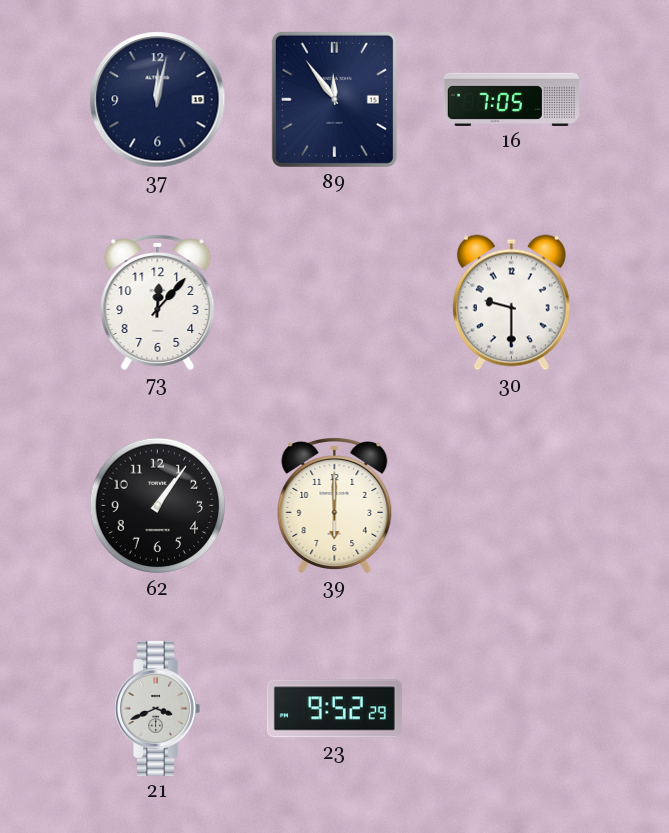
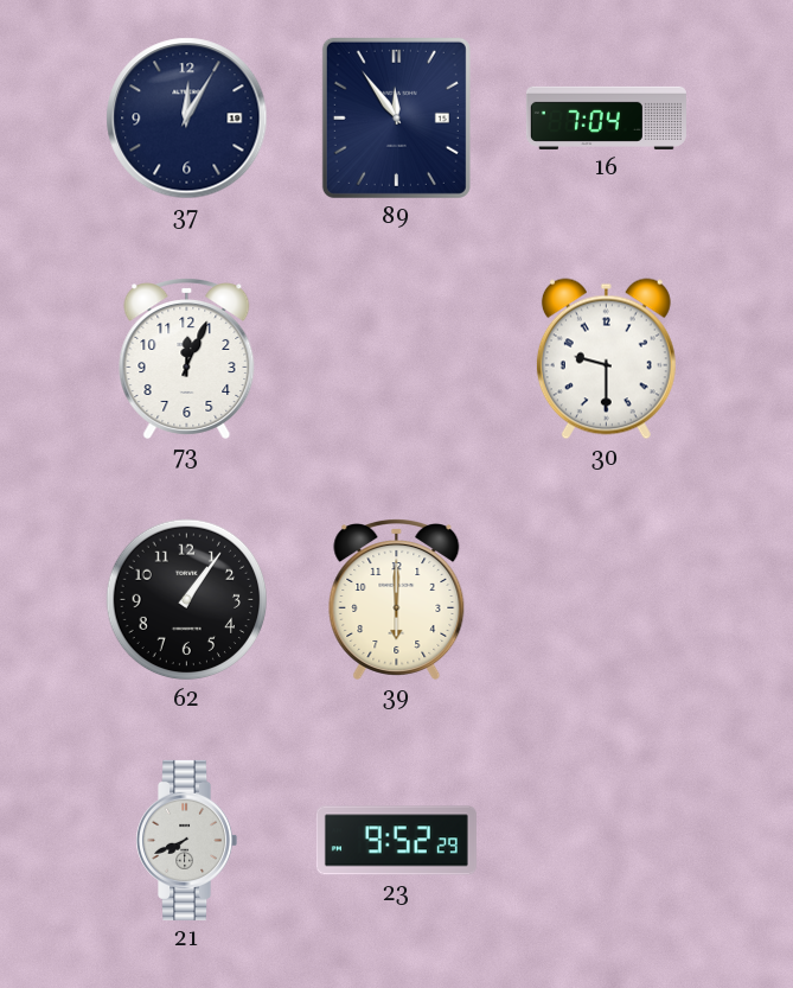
37: 12:02 -> 12:05 (187, 119)
16: 7:05 -> 7:04 (606, 117)
73: 12:07 -> 12:04 (187, 359)
21: 3:41 -> 7:41 (186, 840)
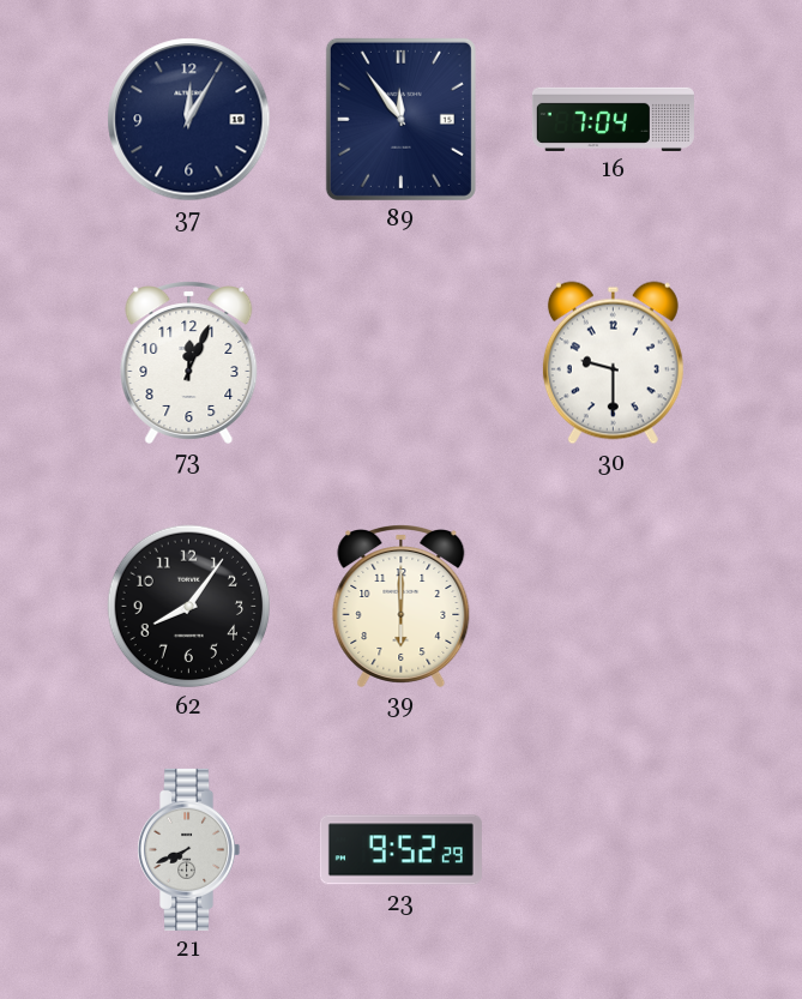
62: 1:06 -> 8:06 (189, 607)
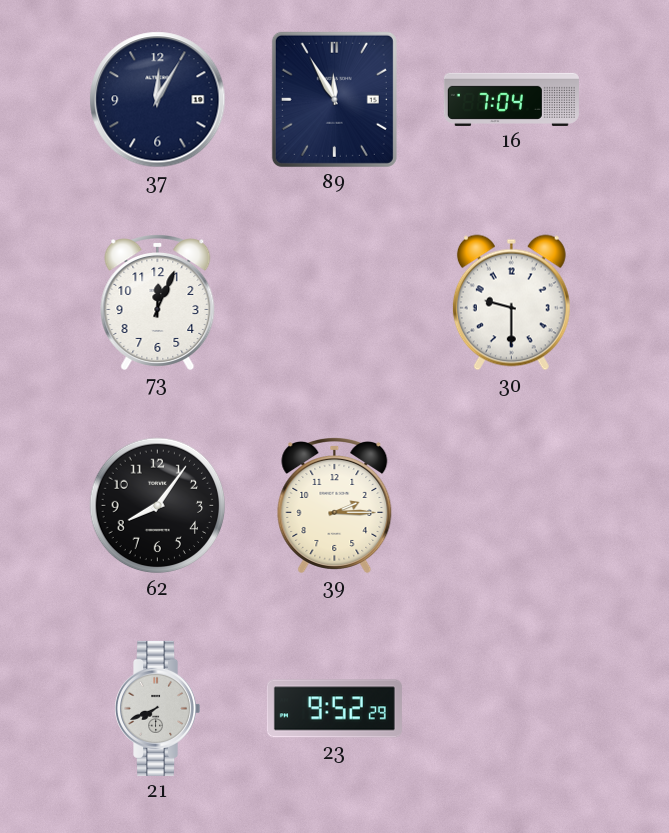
89: 11:54 -> 11:55 (334, 99)
39: 6:00 -> 2:15 (335, 506)
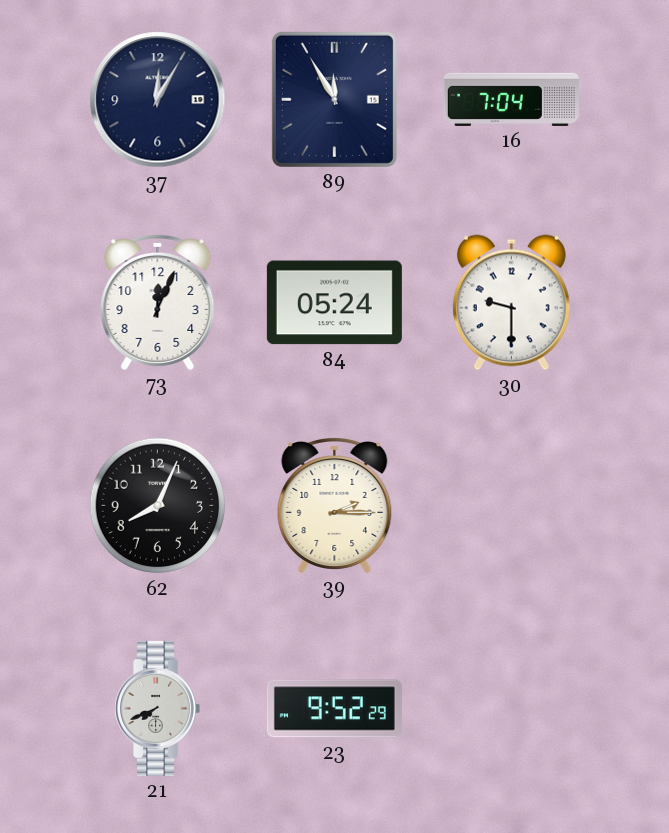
84: none -> 05:24 (334, 303)
62: 8:06 -> 8:04 (158, 506)
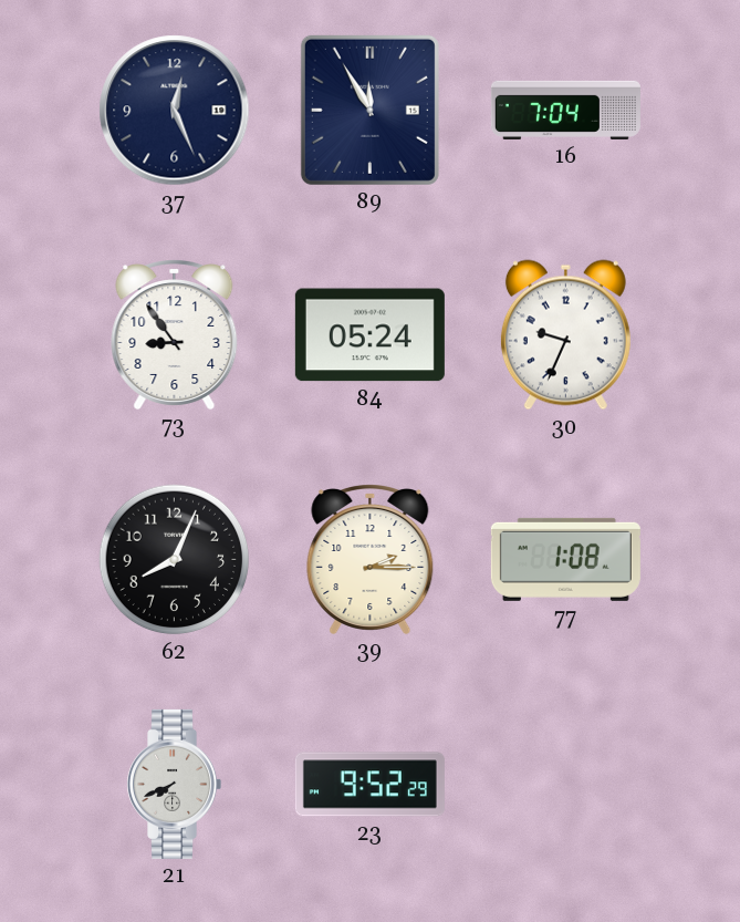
37: 12:05 -> 12:26 (175, 111)
73: 12:04 -> 8:54 (175, 335)
30: 9:30 -> 9:34 (565, 335)
77: none -> 1:08 (565, 559)
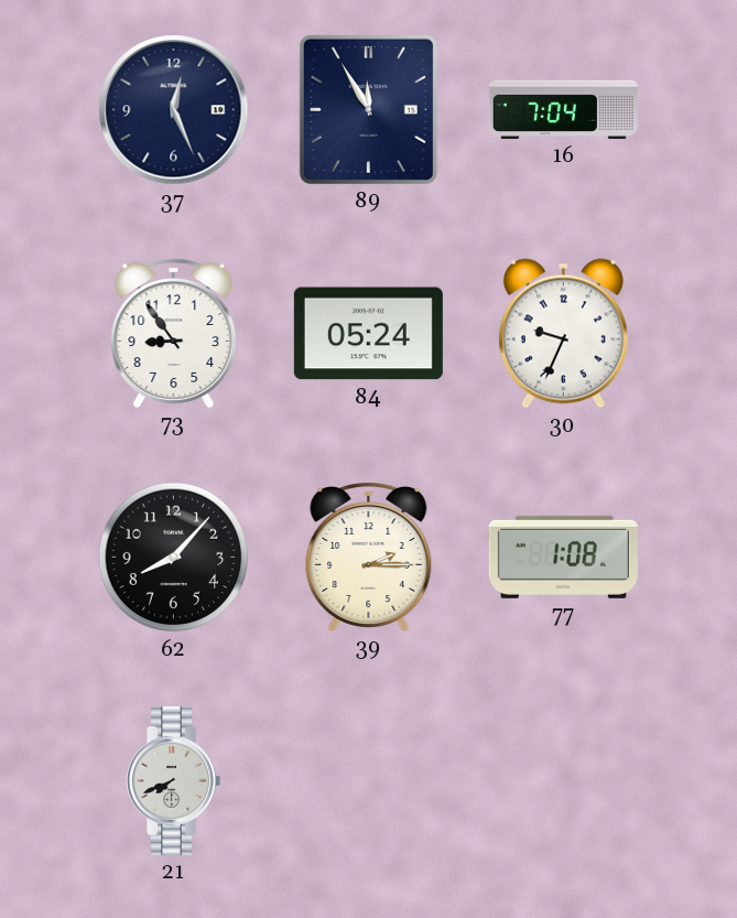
62: 8:04 -> 8:07 (174, 558)
23: 9:52 -> none (369, 785)
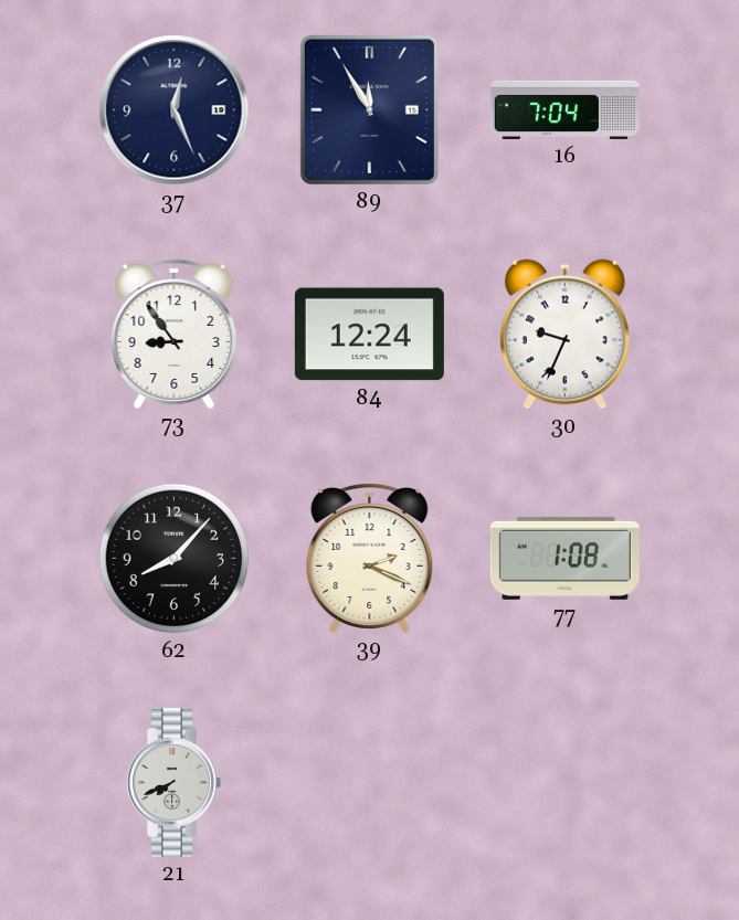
84: 05:24 -> 12:24 (369, 335)
39: 2:15 -> 2:19 (370, 559)
